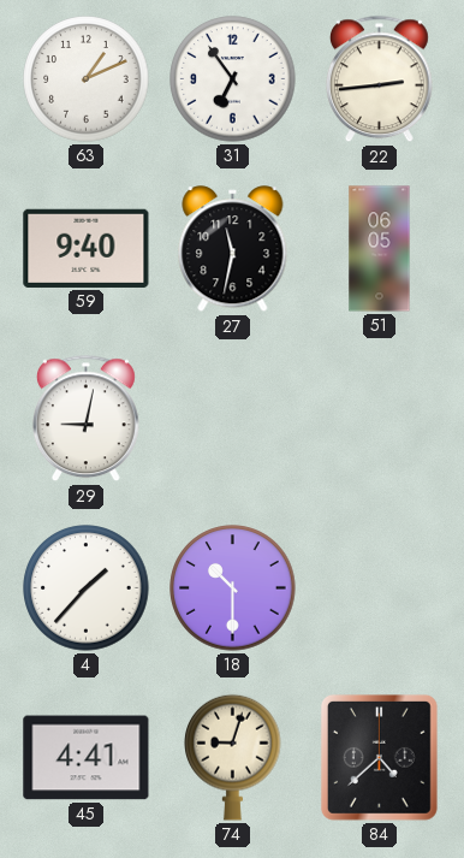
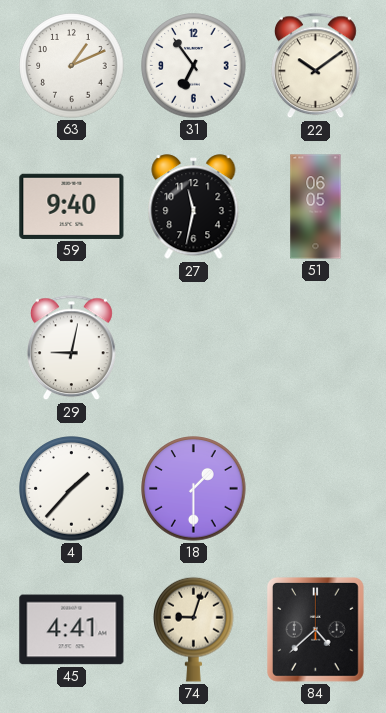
22: 2:44 -> 10:09 (316, 66)
18: 10:30 -> 1:30 (194, 489)
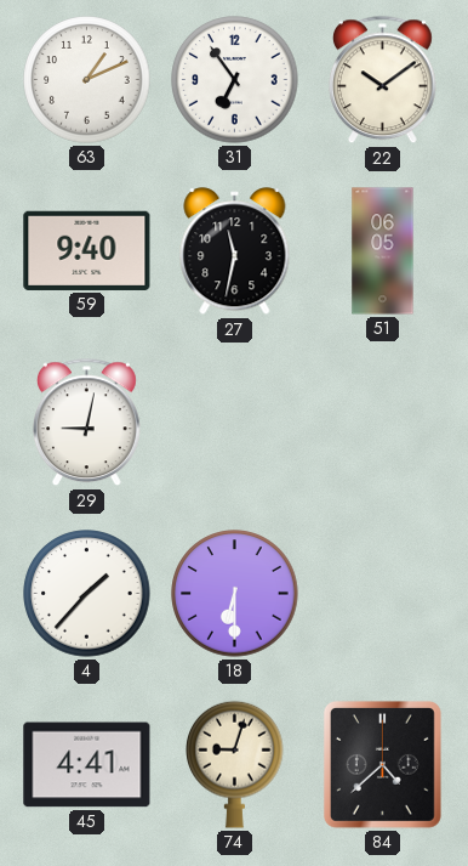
18: 1:30 -> 6:30 (235, 594)
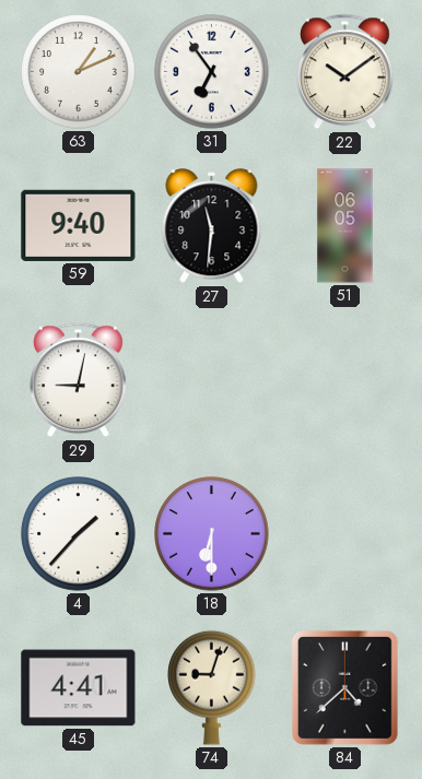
27: 11:32 -> 11:31 (212, 226)
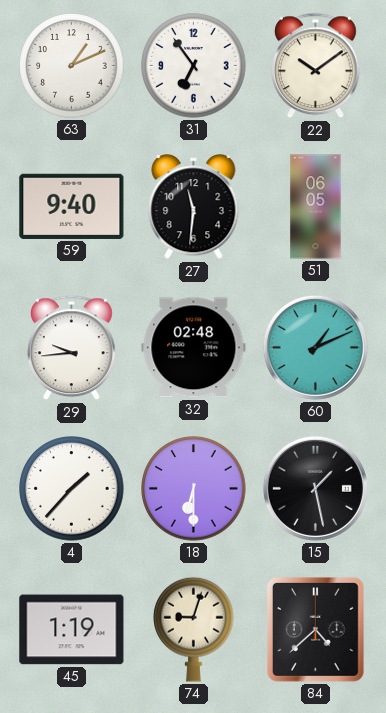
29: 9:02 -> 9:44 (72, 348)
32: none -> 02:48 (194, 348)
60: none -> 1:11 (315, 347)
15: none -> 1:28 (315, 488)
45: 4:41 -> 1:19 (72, 630)
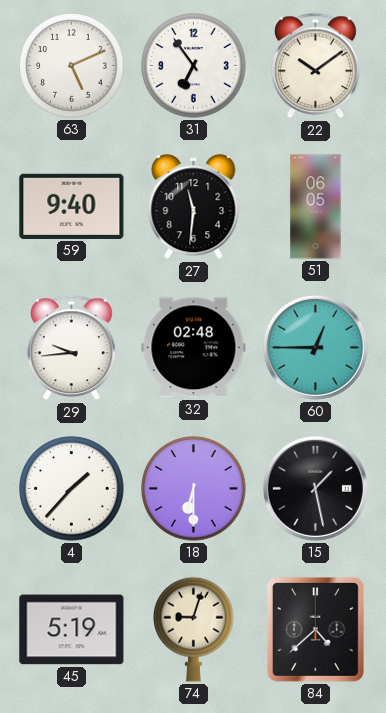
63: 1:11 -> 5:11 (72, 66)
60: 1:11 -> 12:45 (315, 347)
45: 1:19 -> 5:19 (72, 630)
